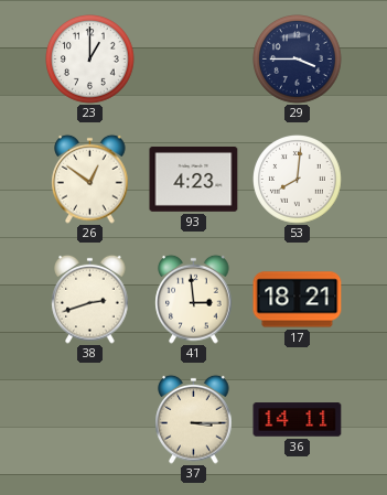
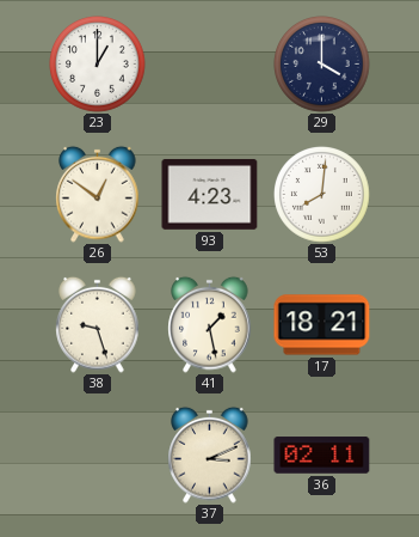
29: 3:45 -> 4:00 (322, 65)
38: 2:42 -> 9:27 (98, 324)
41: 2:59 -> 1:28 (210, 324)
37: 3:15 -> 3:11 (210, 454)
36: 14:11 -> 02:11 (322, 456)
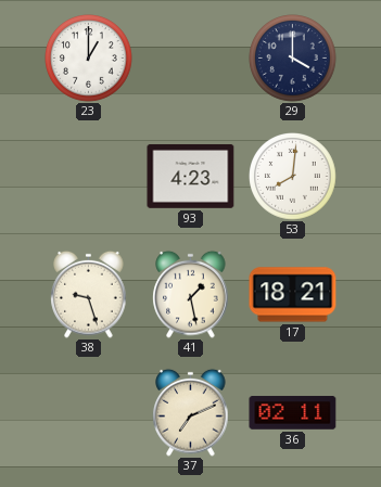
26: 12:51 -> none (98, 194)
37: 3:11 -> 7:11 (191, 412)
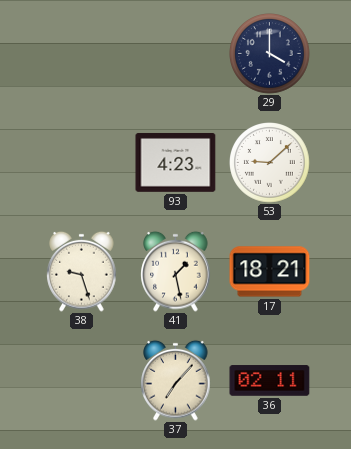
23: 1:00 -> none (89, 59)
53: 8:01 -> 9:08 (270, 163)
37: 7:11 -> 7:07 (176, 380)
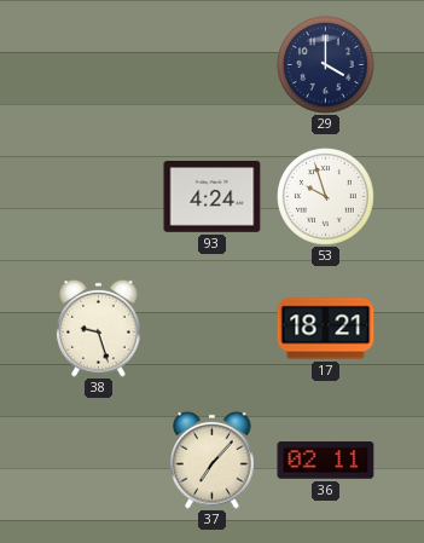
93: 4:23 -> 4:24 (213, 196)
53: 9:08 -> 9:57 (326, 197)
41: 1:28 -> none (176, 271)
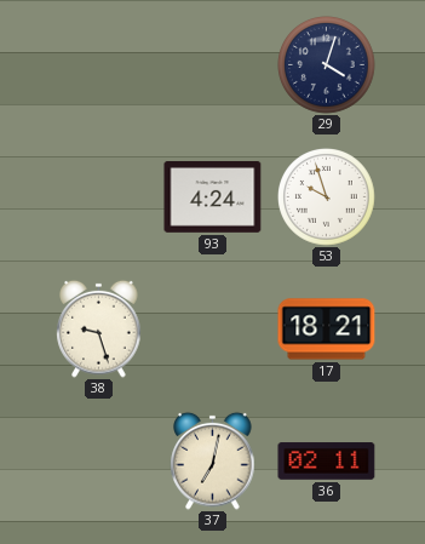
29: 4:00 -> 4:03 (327, 65)
37: 7:07 -> 7:02 (213, 460)
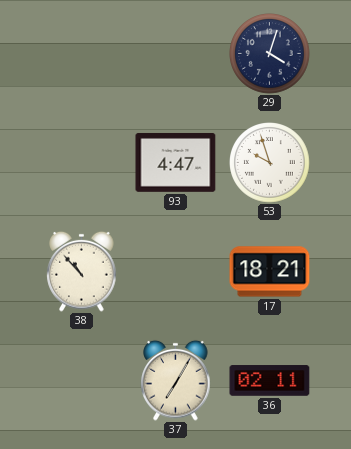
93: 4:24 -> 4:47 (176, 162)
38: 9:27 -> 10:53 (82, 271)
37: 7:02 -> 7:05 (176, 380)
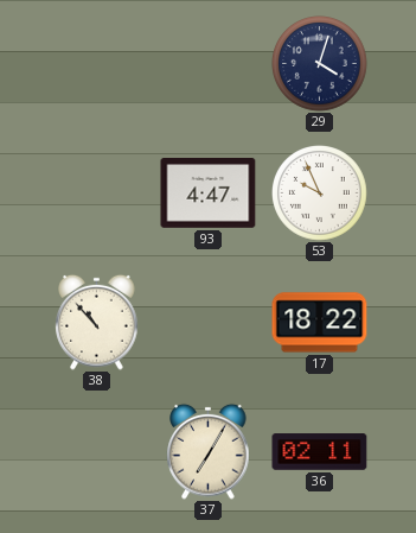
53: 9:57 -> 9:56 (320, 193)
17: 18:21 -> 18:22 (320, 323)
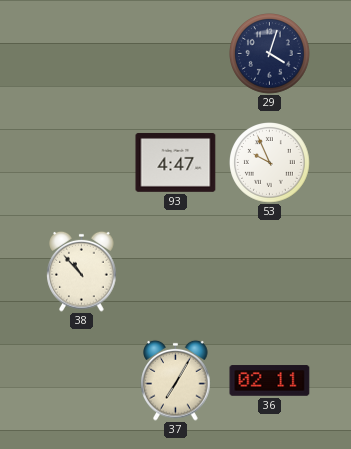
17: 18:22 -> none (320, 323)
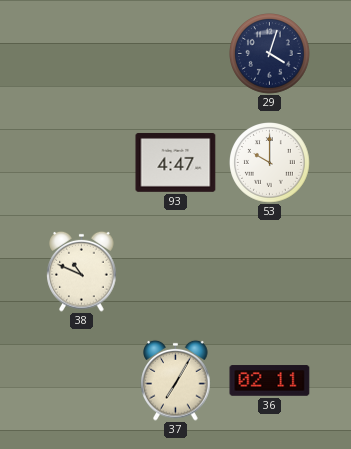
53: 9:56 -> 10:00 (270, 163)
38: 10:53 -> 10:49 (82, 271)
